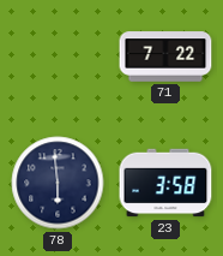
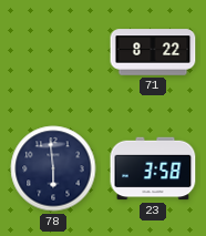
71: 7:22 -> 8:22 (153, 52)
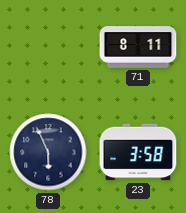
71: 8:22 -> 8:11 (138, 47)
78: 5:59 -> 5:56 (48, 152)
